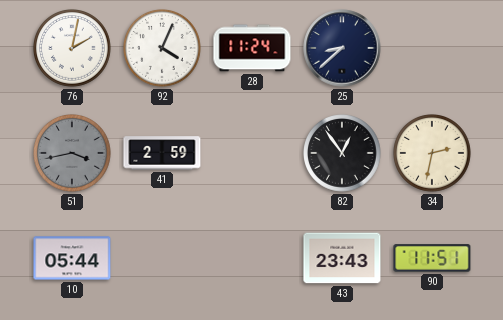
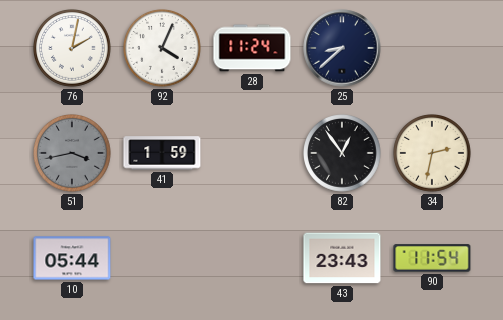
41: 2:59 -> 1:59 (162, 153)
90: 11:51 -> 11:54 (432, 258)
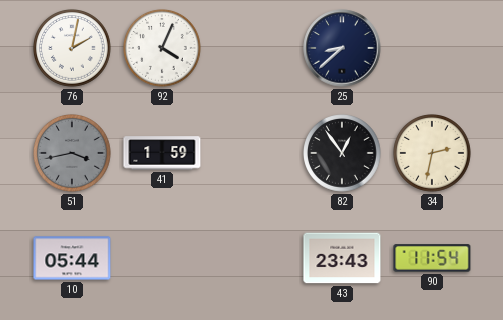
28: 11:24 -> none (252, 48)
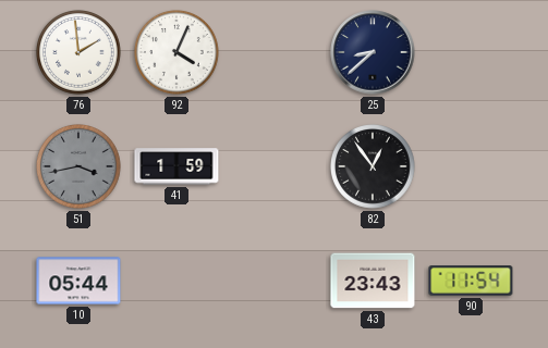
76: 2:02 -> 1:59 (80, 53)
34: 2:32 -> none (433, 154)
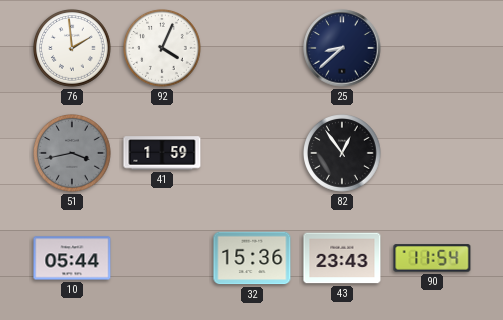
32: none -> 15:36 (252, 258)
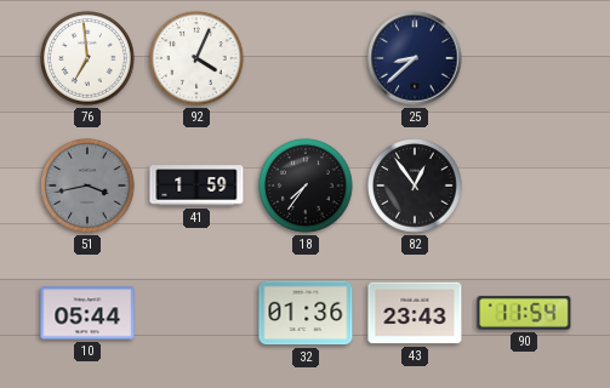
76: 1:59 -> 6:59 (89, 59)
18: none -> 7:36 (307, 187)
32: 15:36 -> 01:36 (306, 313)
